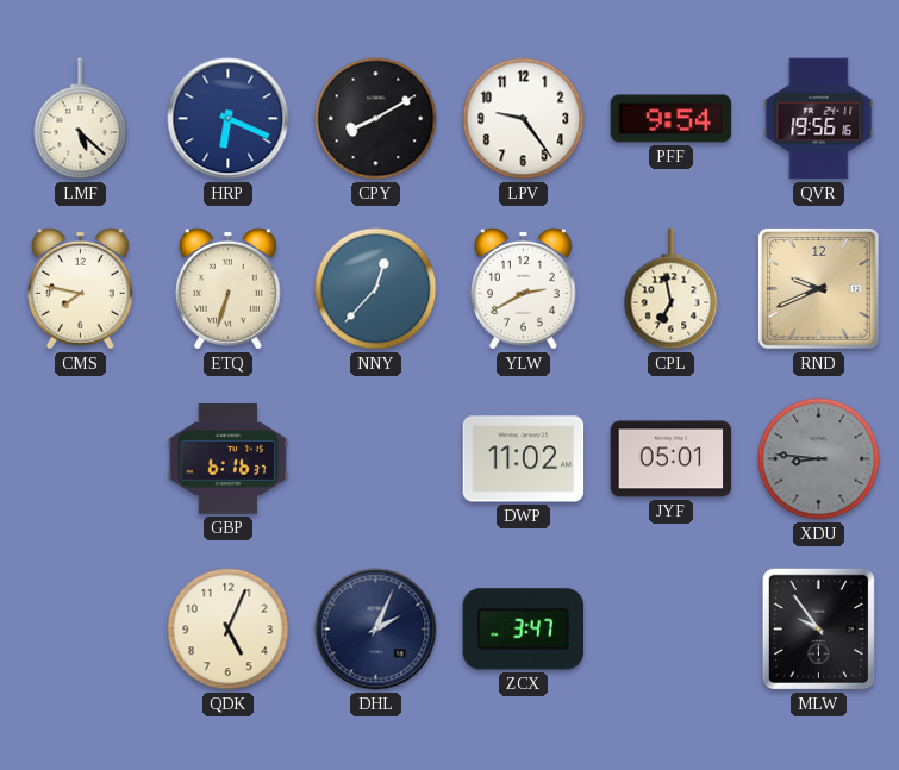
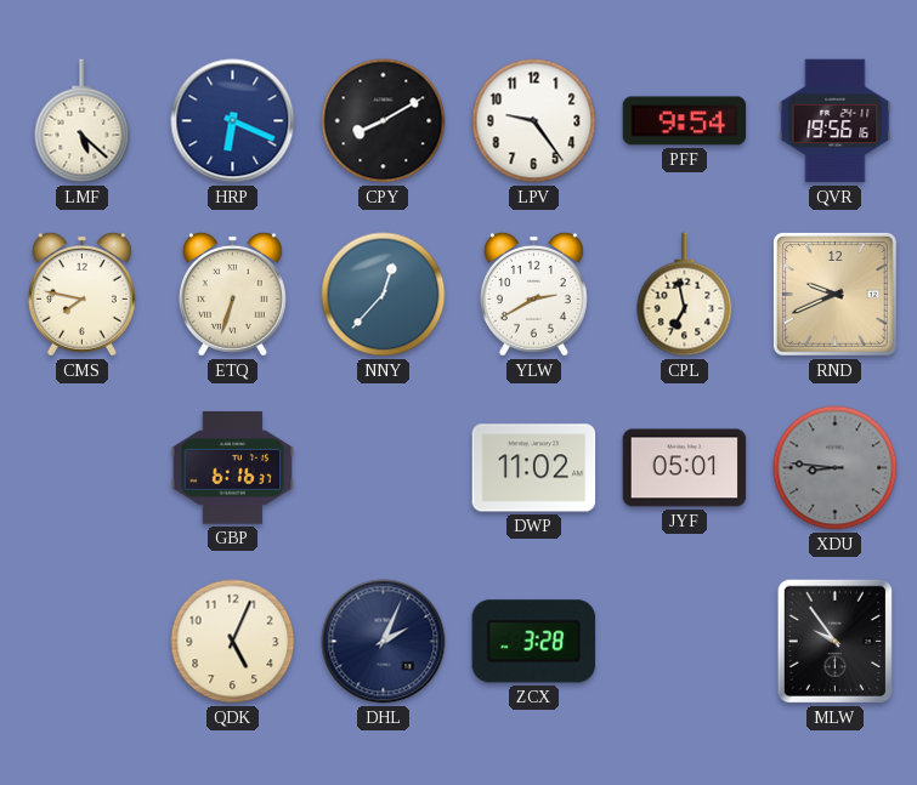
ZCX: 3:47 -> 3:28 (534, 642)
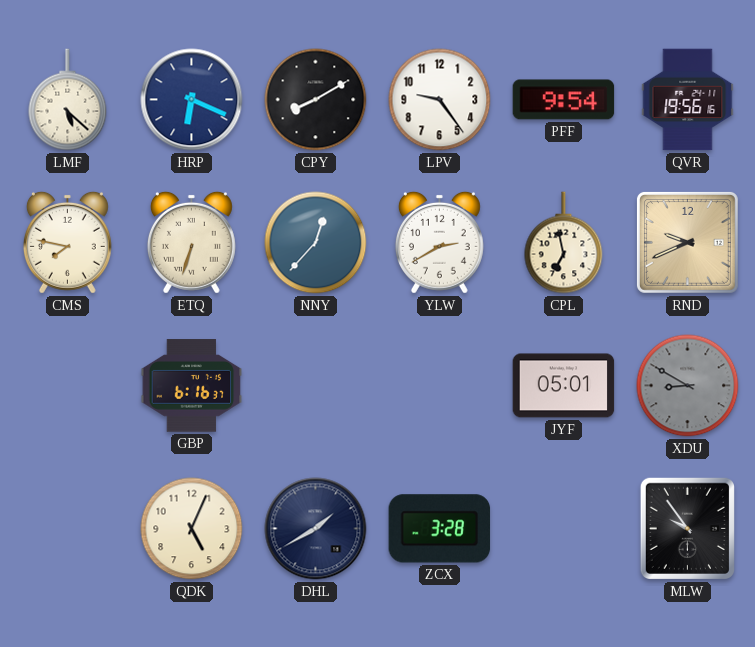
DWP: 11:02 -> none (534, 468)
XDU: 8:46 -> 8:50 (688, 386)
DHL: 2:04 -> 1:40 (316, 529)
